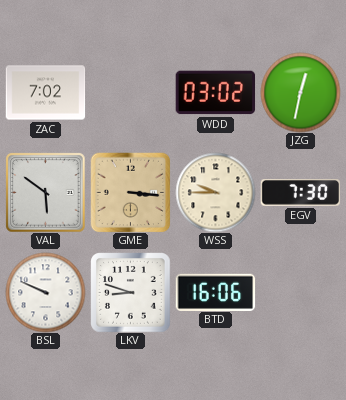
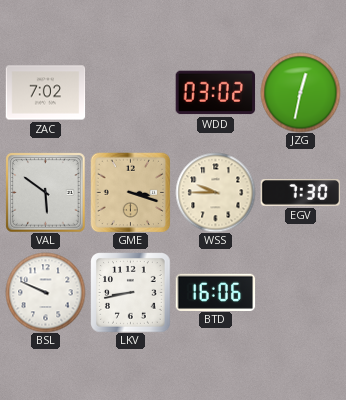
GME: 3:16 -> 3:18 (130, 192)
LKV: 8:48 -> 8:43 (130, 292)
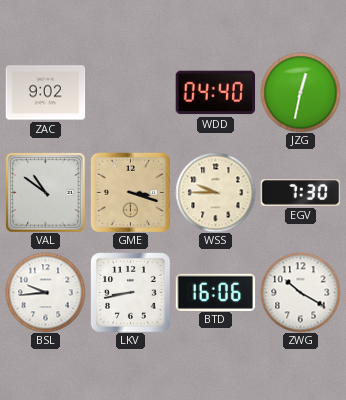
ZAC: 7:02 -> 9:02 (45, 93)
WDD: 03:02 -> 04:40 (215, 93)
VAL: 5:51 -> 10:51 (45, 192)
BSL: 9:49 -> 9:44 (45, 292)
ZWG: none -> 10:20 (300, 292)
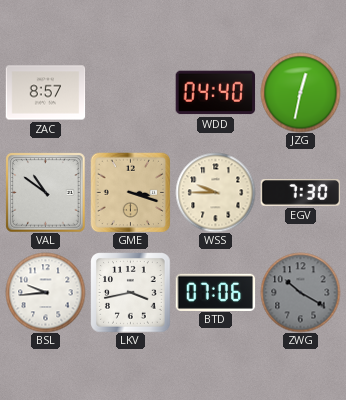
ZAC: 9:02 -> 8:57 (45, 93)
LKV: 8:43 -> 3:43 (130, 292)
BTD: 16:06 -> 07:06 (215, 292)
ZWG dial: white -> grey (300, 292)
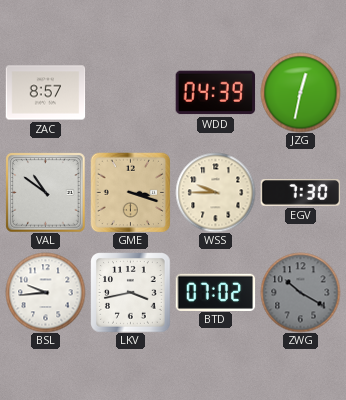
WDD: 04:40 -> 04:39 (215, 93)
BTD: 07:06 -> 07:02 (215, 292)
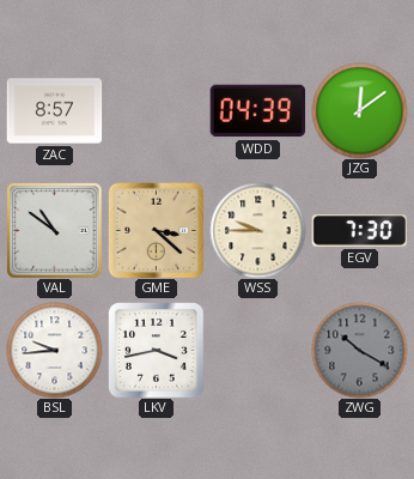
JZG: 12:32 -> 12:09 (359, 110)
GME: 3:18 -> 3:22 (156, 230)
BTD: 07:02 -> none (215, 292)
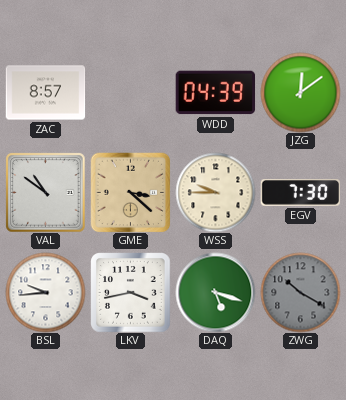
DAQ: none -> 5:18 (215, 292)
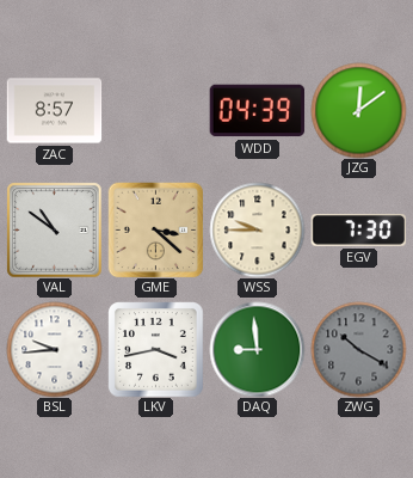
DAQ: 5:18 -> 8:59 (257, 349)
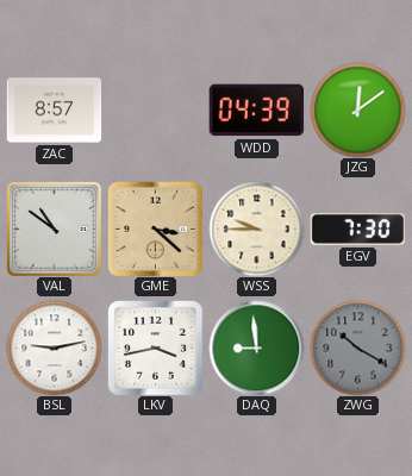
BSL: 9:44 -> 9:13 (54, 347)
